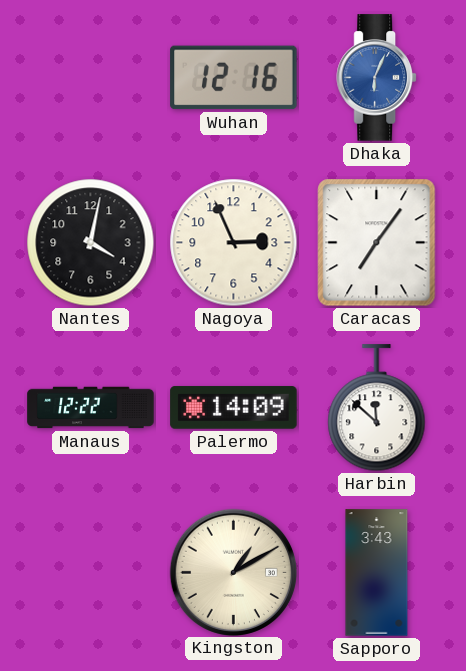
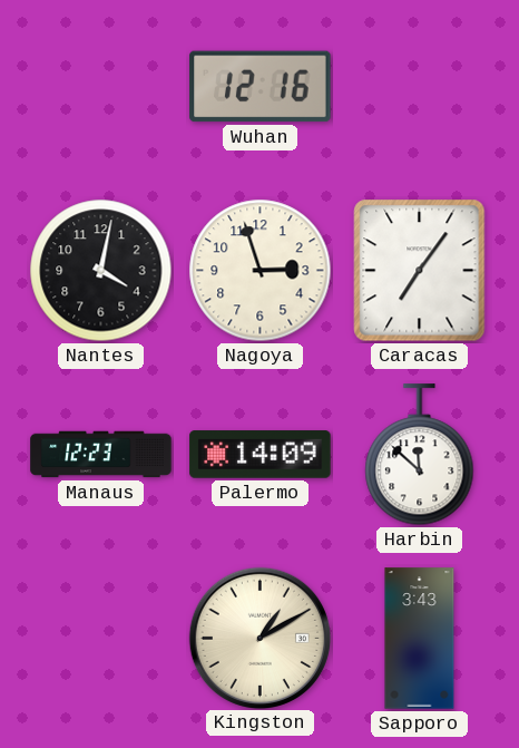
Dhaka: 6:04 -> none (376, 78)
Nagoya: 2:56 -> 2:57 (261, 271)
Manaus: 12:22 -> 12:23 (101, 455)
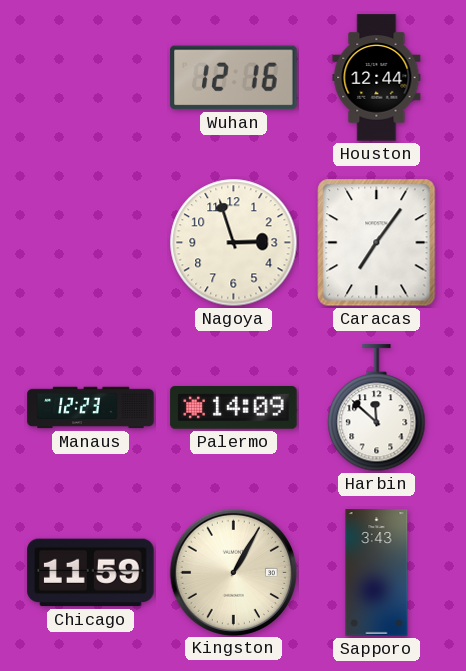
Houston: none -> 12:44 (377, 78)
Nantes: 4:02 -> none (101, 271)
Chicago: none -> 11:59 (91, 573)
Kingston: 1:10 -> 1:05 (233, 572)
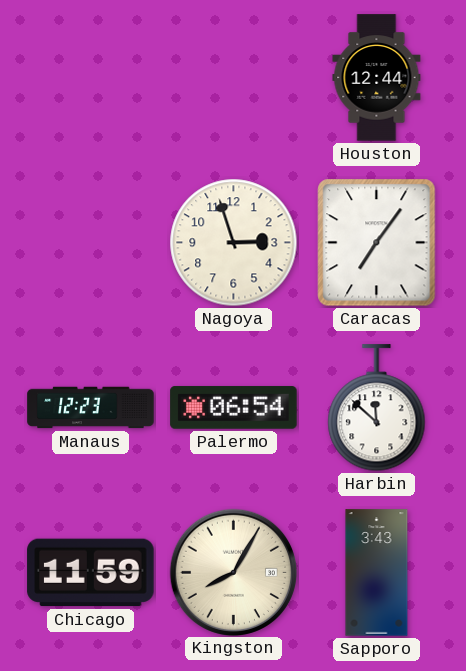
Wuhan: 12:16 -> none (234, 78)
Palermo: 14:09 -> 06:54 (234, 408)
Kingston: 1:05 -> 8:05 (233, 572)
